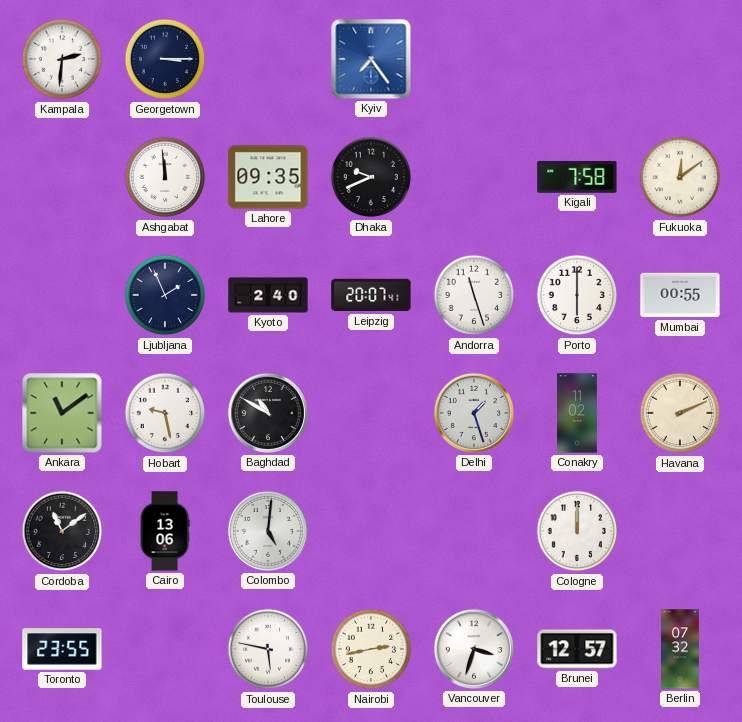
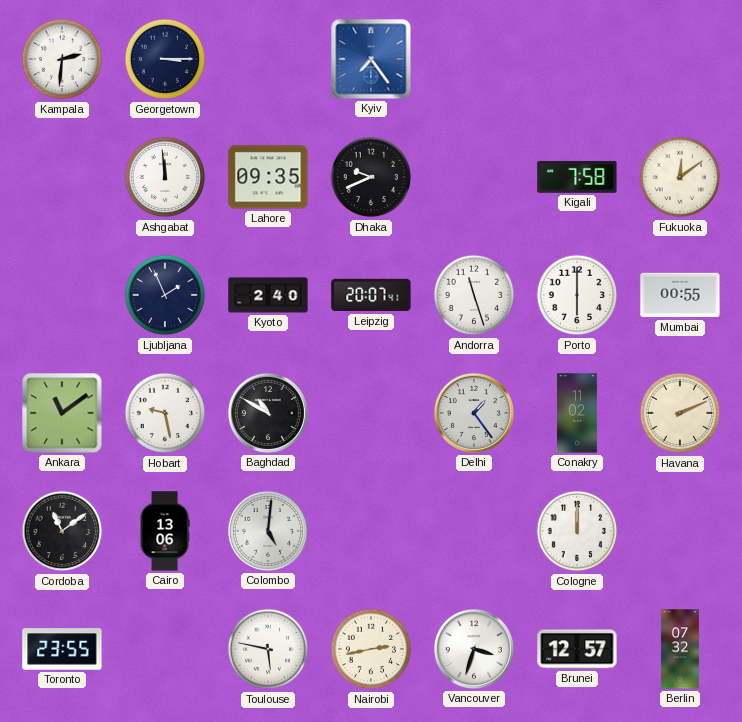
Delhi: 1:27 -> 1:24 (474, 413)
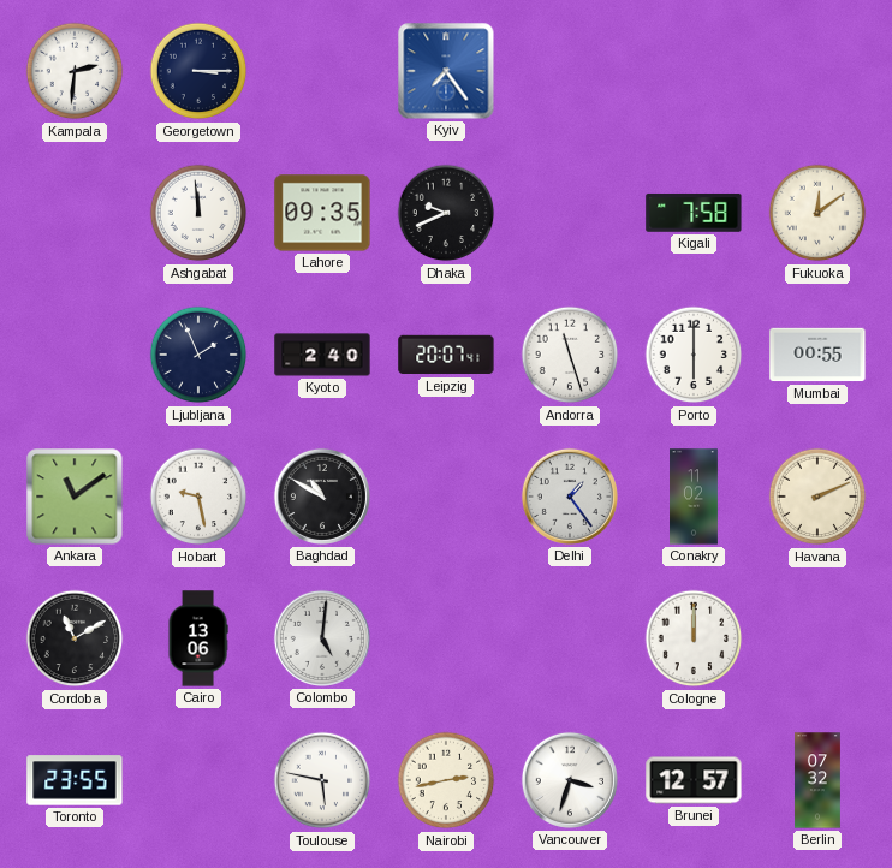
Cordoba: 11:09 -> 11:10 (75, 638)
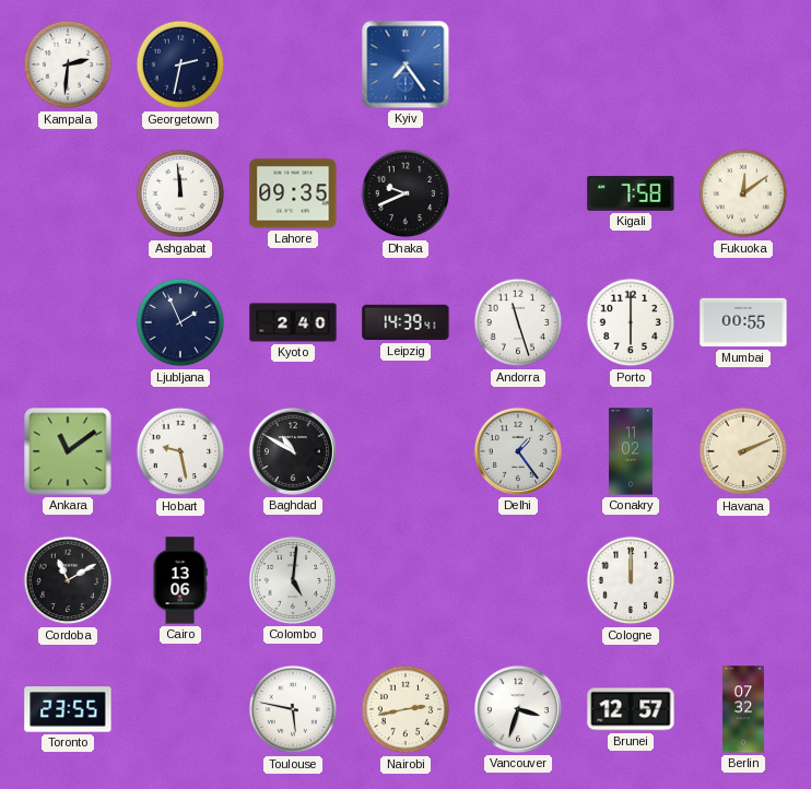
Georgetown: 3:15 -> 2:32 (180, 64)
Leipzig: 20:07 -> 14:39 (405, 322)
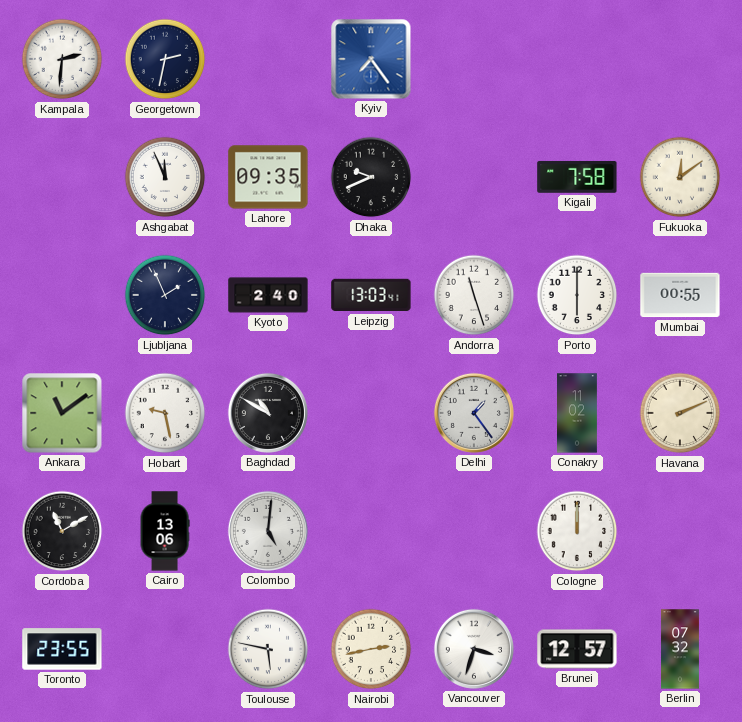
Ashgabat: 11:59 -> 11:56 (165, 177)
Leipzig: 14:39 -> 13:03 (371, 295)
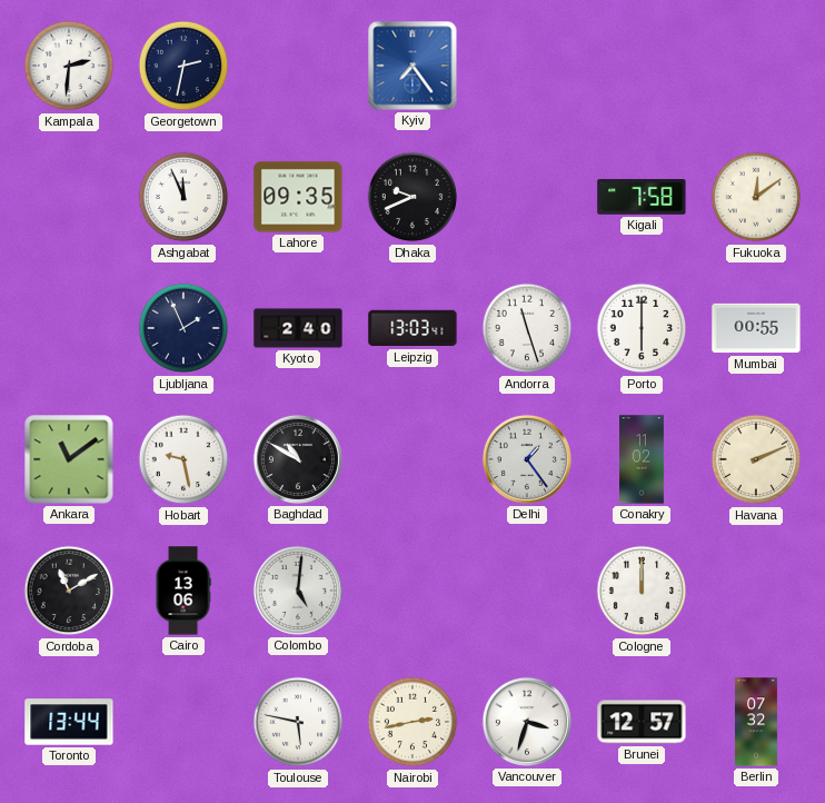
Toronto: 23:55 -> 13:44 (69, 722)
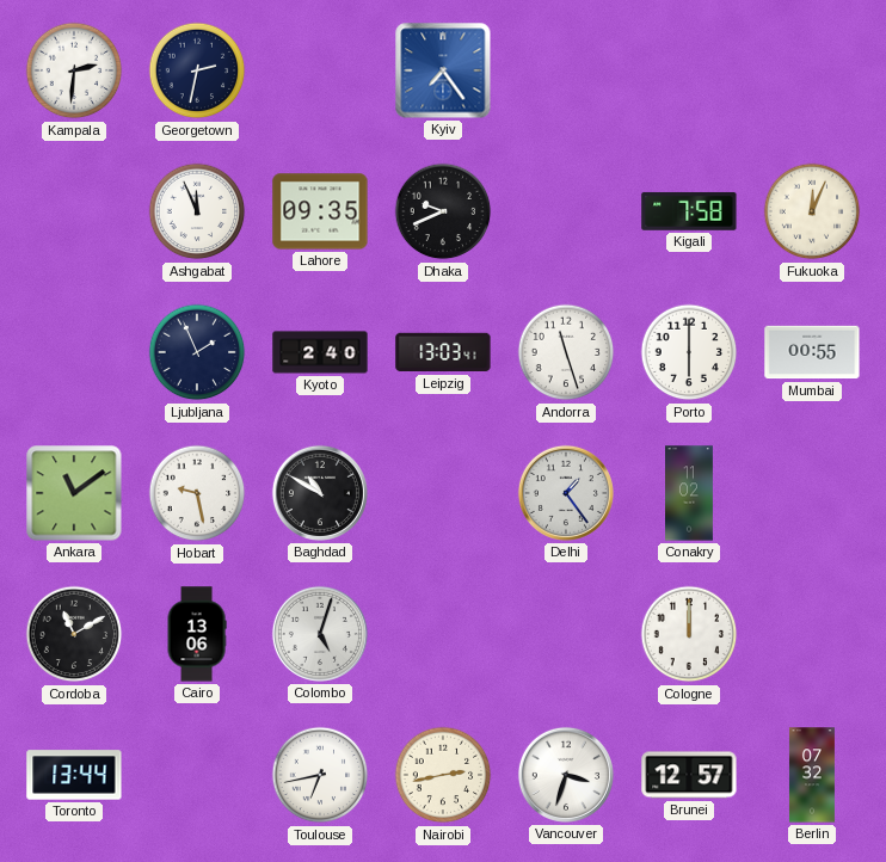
Fukuoka: 12:09 -> 12:04 (812, 211)
Havana: 2:11 -> none (756, 459)
Colombo: 5:01 -> 5:03 (320, 634)
Toulouse: 5:47 -> 6:43 (320, 775)
